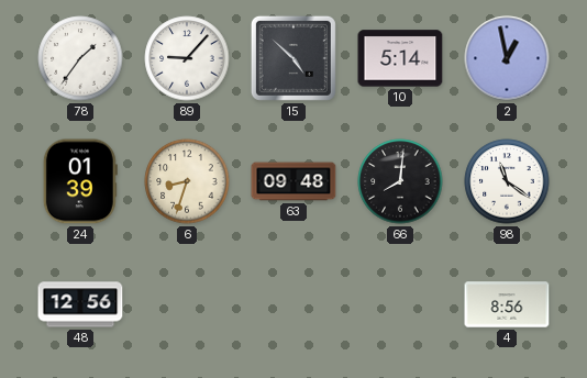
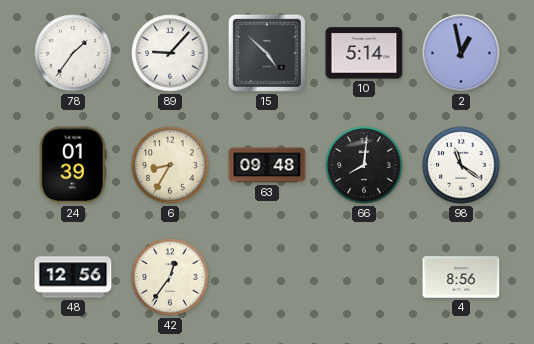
6: 8:33 -> 8:35 (170, 165)
42: none -> 12:36 (170, 277)
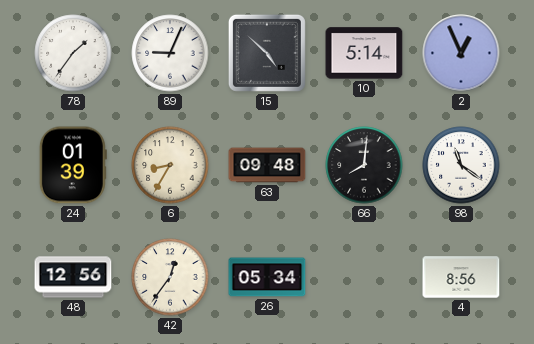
89: 9:07 -> 9:04 (170, 53)
2: 12:58 -> 12:56 (461, 53)
26: none -> 05:34 (267, 277)
